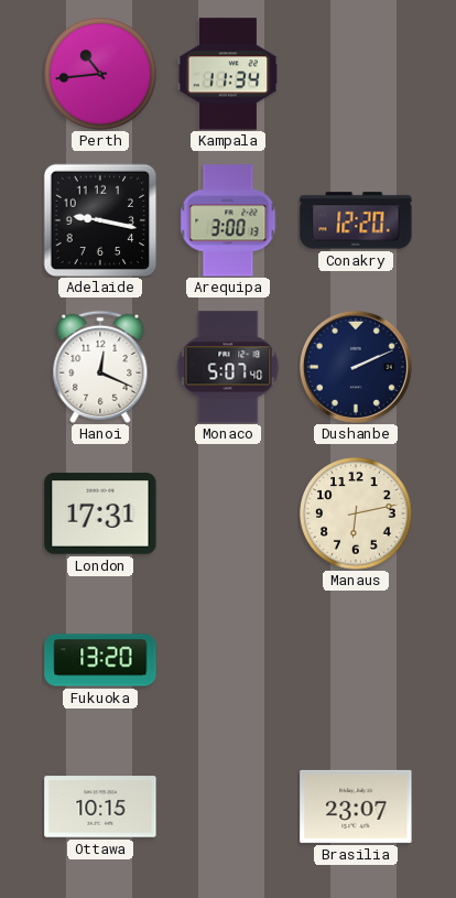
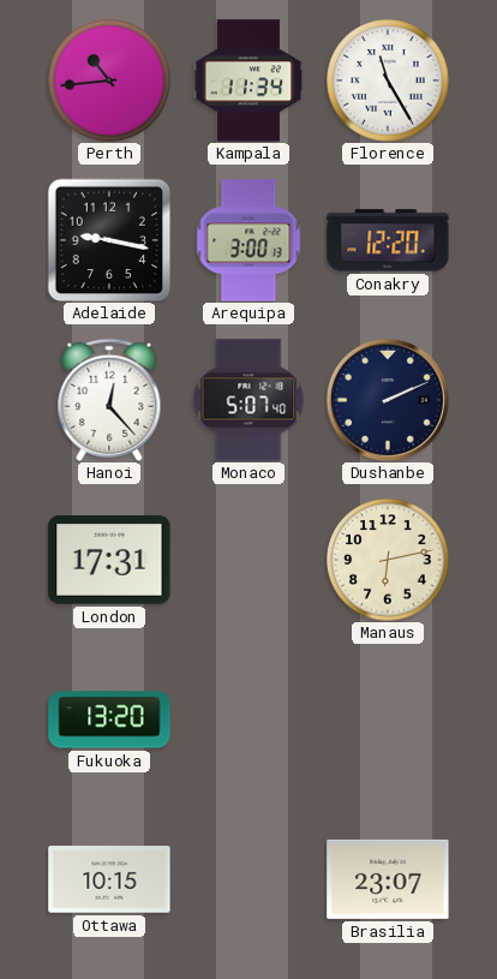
Florence: none -> 11:25 (388, 80)
Hanoi: 12:19 -> 12:23 (109, 400)
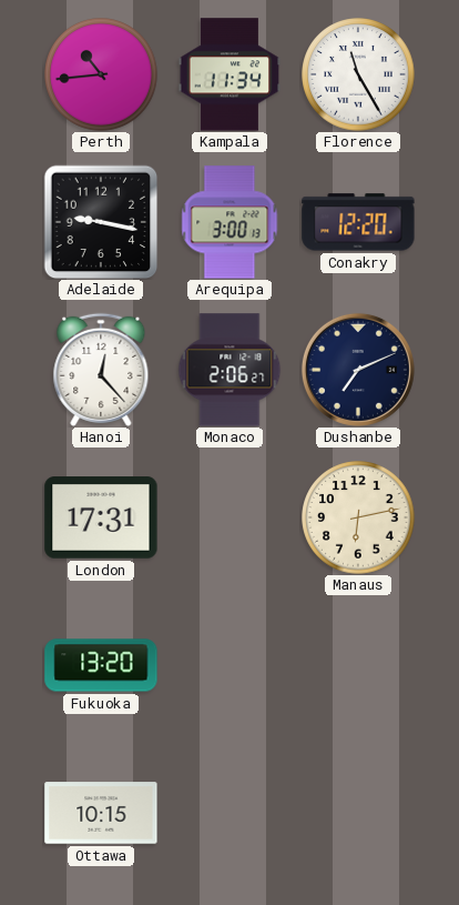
Monaco: 5:07 -> 2:06 (229, 370)
Dushanbe: 2:11 -> 7:11 (358, 370)
Brasilia: 23:07 -> none (388, 879)
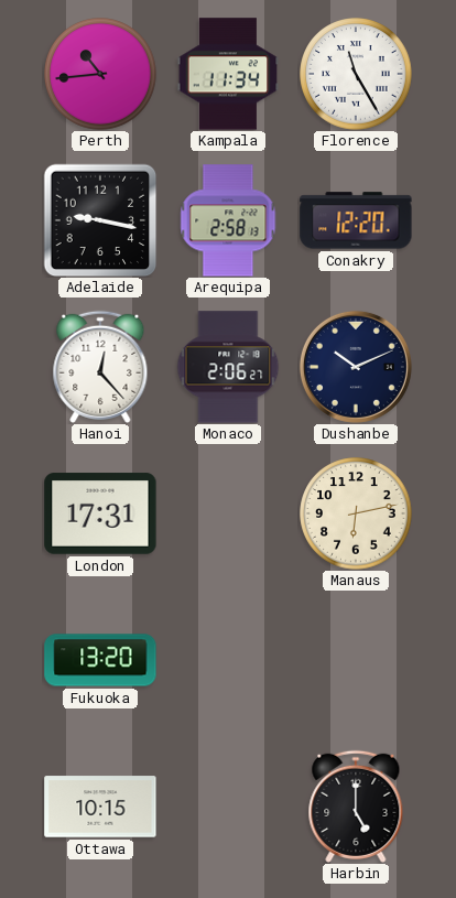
Arequipa: 3:00 -> 2:58 (228, 220)
Dushanbe: 7:11 -> 10:11 (356, 367)
Harbin: none -> 5:00 (356, 807)
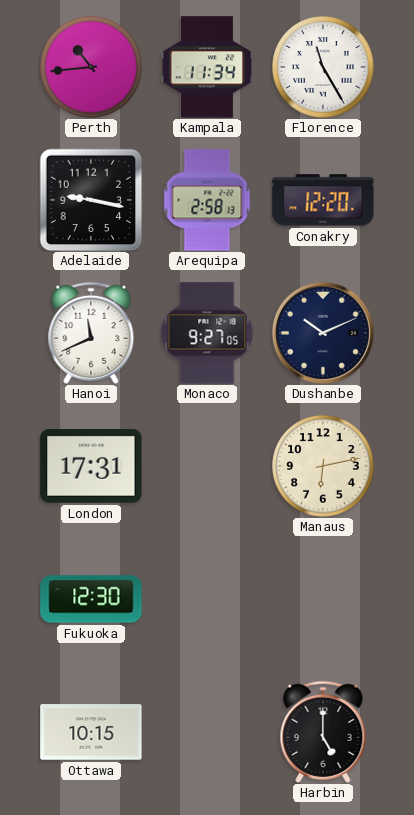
Hanoi: 12:23 -> 11:41 (91, 333)
Monaco: 2:06 -> 9:27 (207, 333)
Fukuoka: 13:20 -> 12:30 (91, 599)
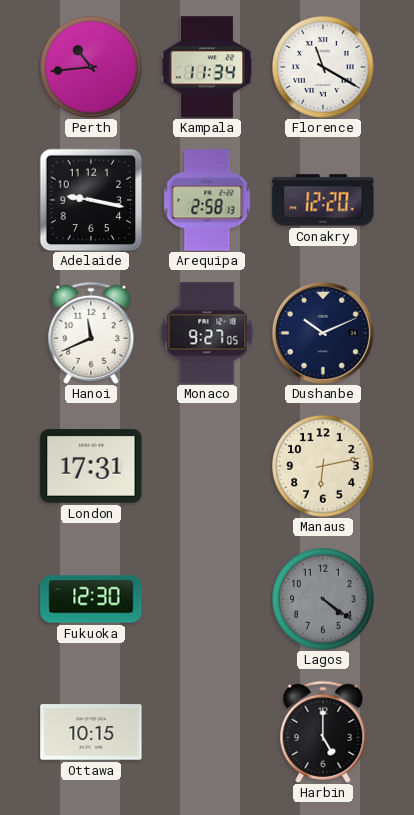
Florence: 11:25 -> 11:20 (323, 67)
Lagos: none -> 4:21 (323, 599)
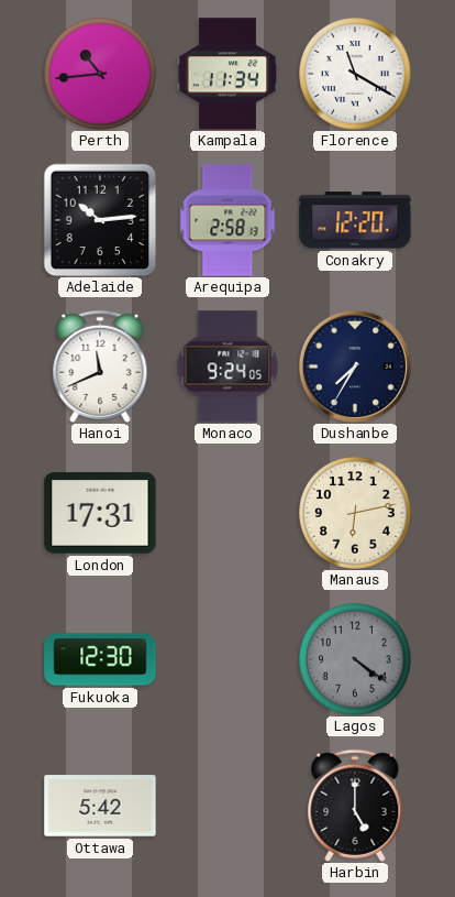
Adelaide: 9:17 -> 10:14 (100, 220)
Monaco: 9:27 -> 9:24 (227, 367)
Dushanbe: 10:11 -> 7:35 (355, 367)
Ottawa: 10:15 -> 5:42 (100, 806)
